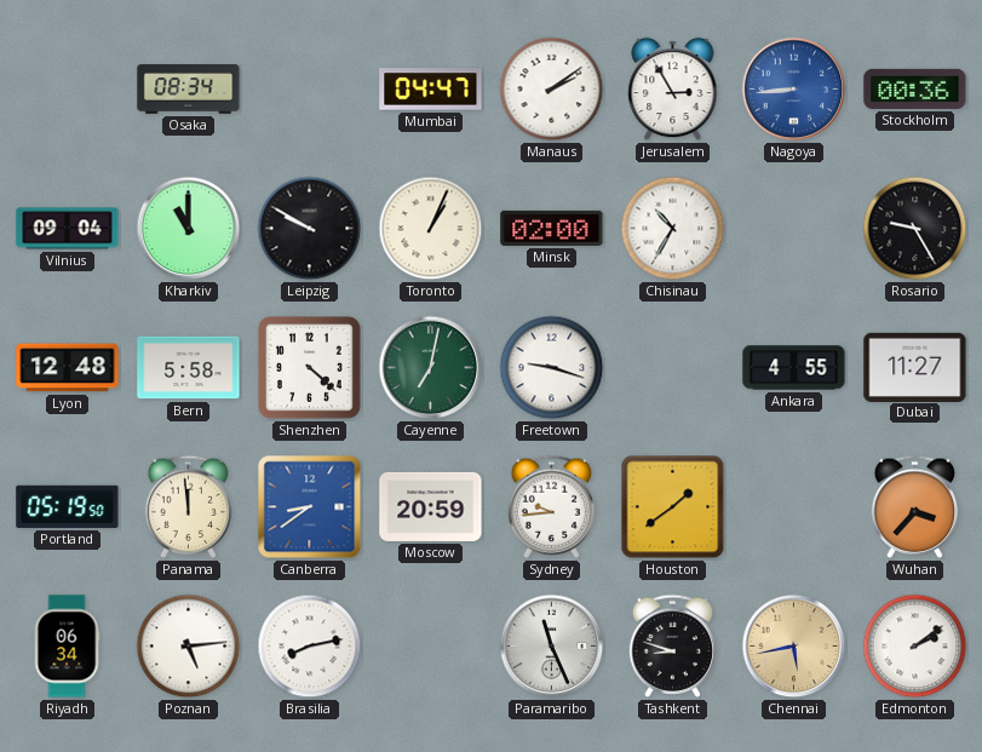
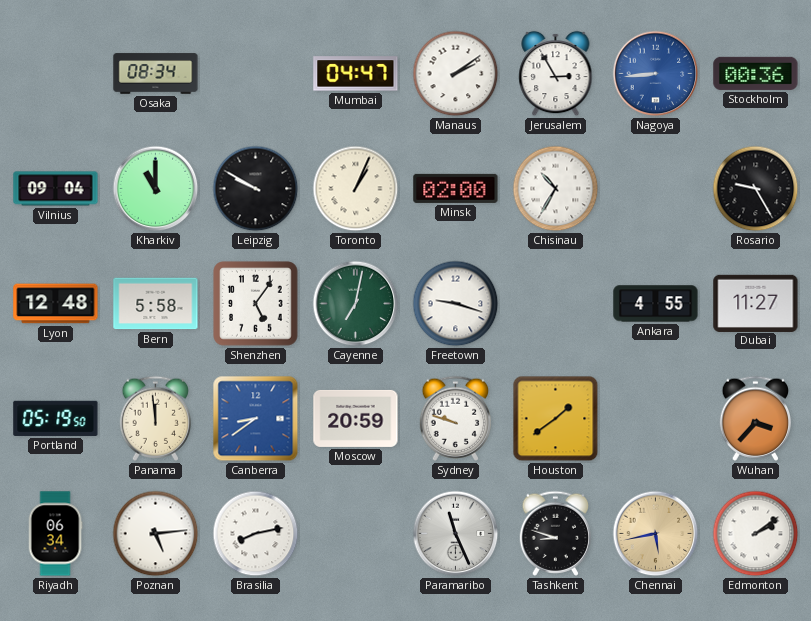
Shenzhen: 4:22 -> 5:06 (256, 304)
Sydney: 9:44 -> 9:48 (456, 418)
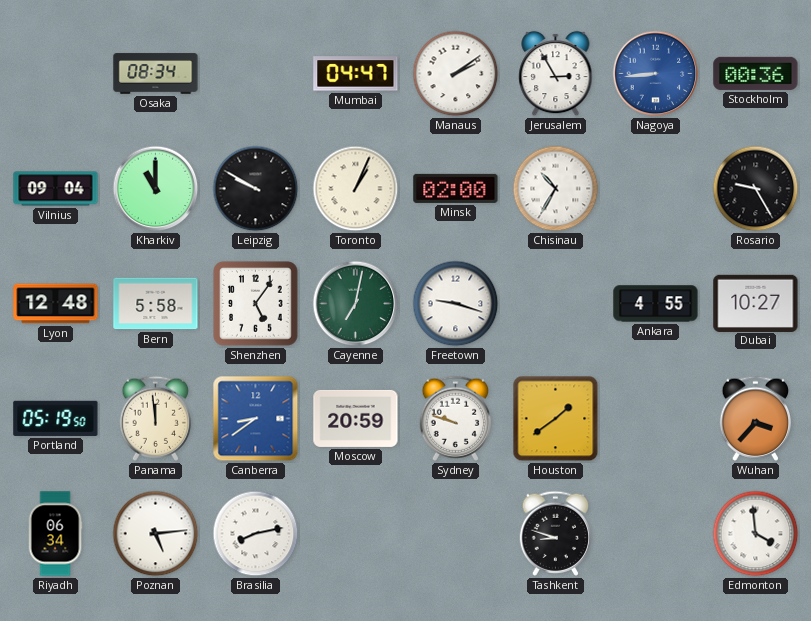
Dubai: 11:27 -> 10:27 (756, 303)
Paramaribo: 11:26 -> none (456, 534)
Chennai: 5:43 -> none (656, 534)
Edmonton: 2:09 -> 3:59 (756, 534)
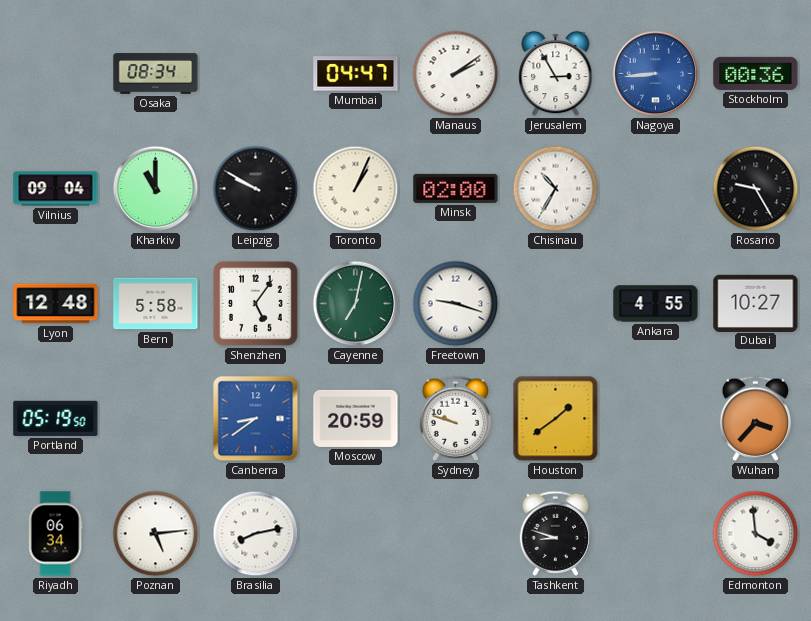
Panama: 11:59 -> none (156, 418)
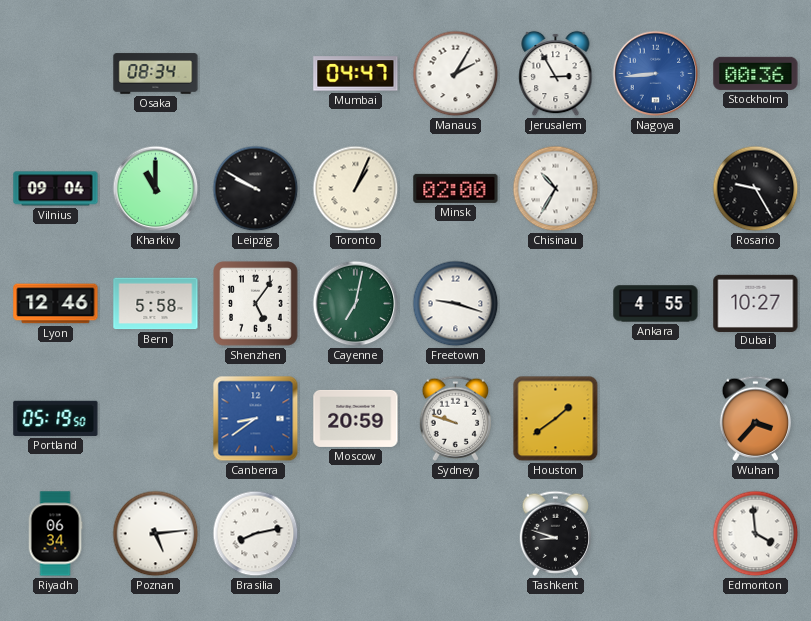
Manaus: 2:09 -> 2:05 (456, 74)
Lyon: 12:48 -> 12:46 (56, 304)
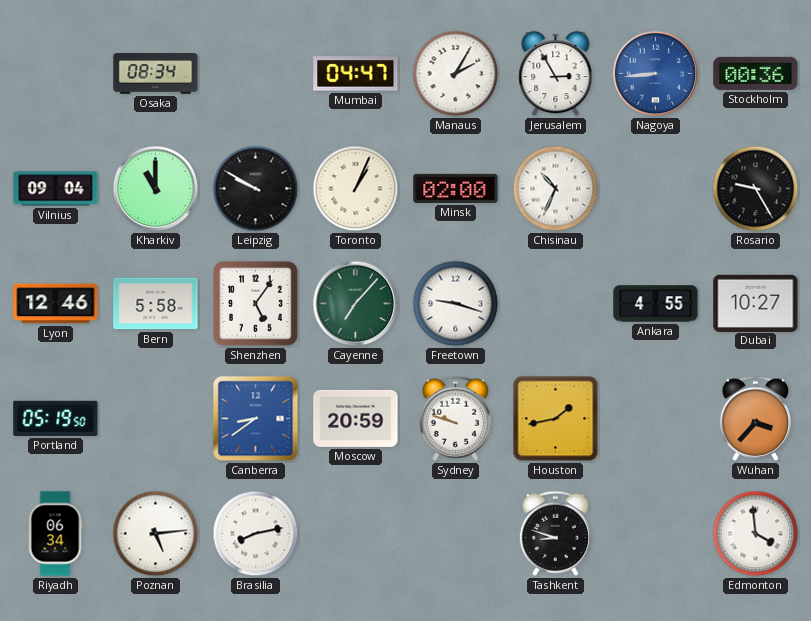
Chisinau: 10:35 -> 10:34 (556, 189)
Cayenne: 7:02 -> 7:07 (356, 304)
Houston: 1:39 -> 1:43 (556, 419)
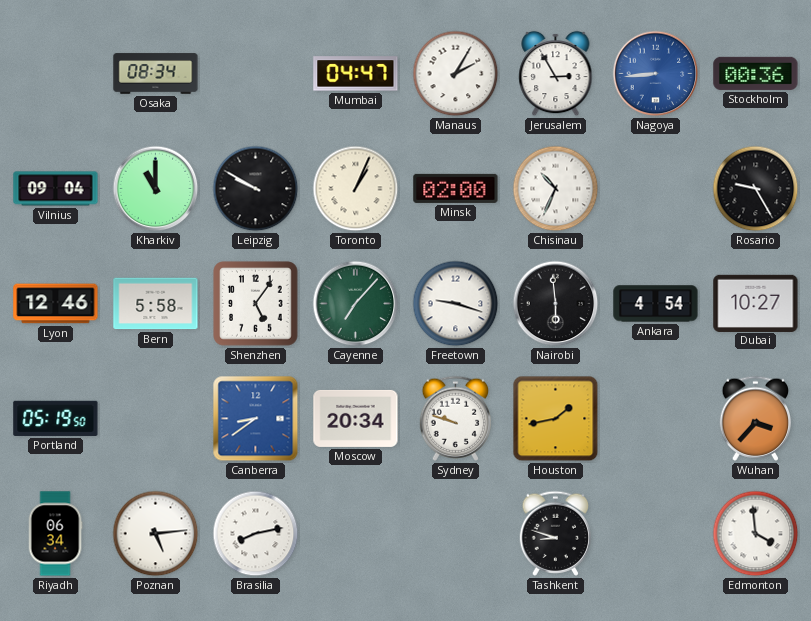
Nairobi: none -> 5:59 (556, 304)
Ankara: 4:55 -> 4:54 (656, 304)
Moscow: 20:59 -> 20:34 (356, 418)
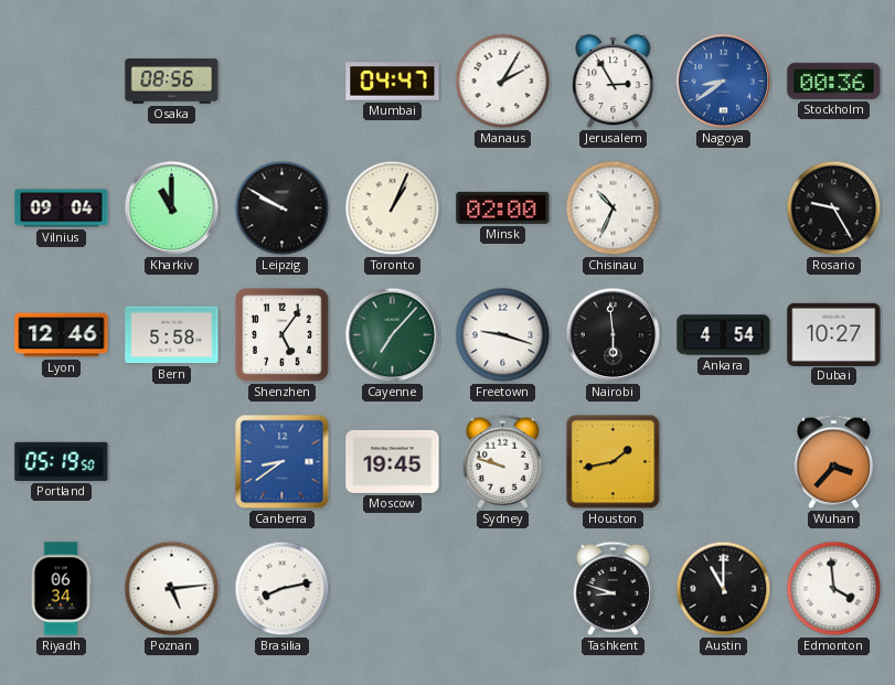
Osaka: 08:34 -> 08:56 (172, 82)
Nagoya: 8:44 -> 8:39 (724, 82)
Moscow: 20:34 -> 19:45 (393, 461)
Austin: none -> 11:00 (724, 589)
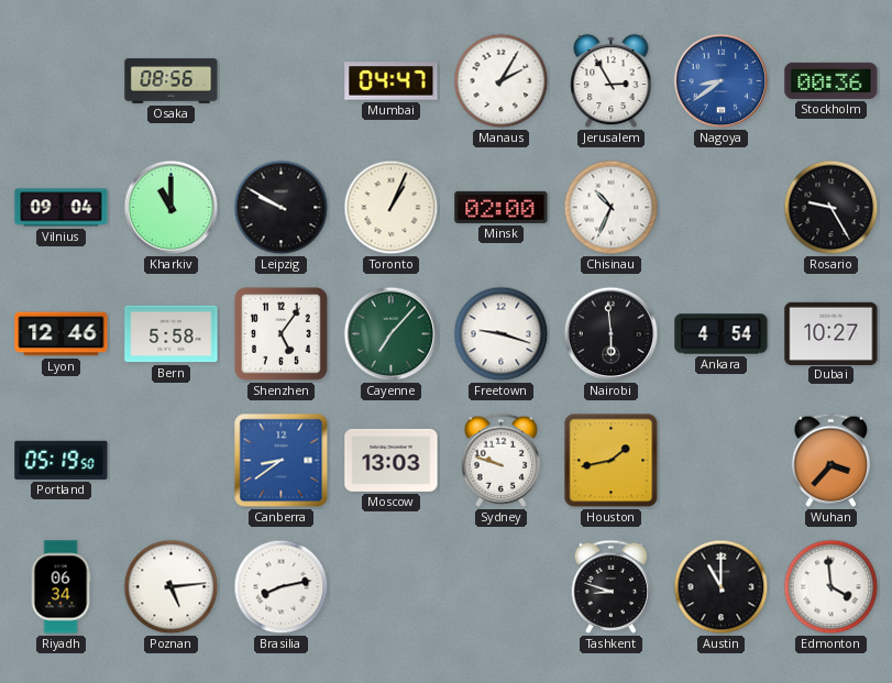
Moscow: 19:45 -> 13:03 (392, 460)
